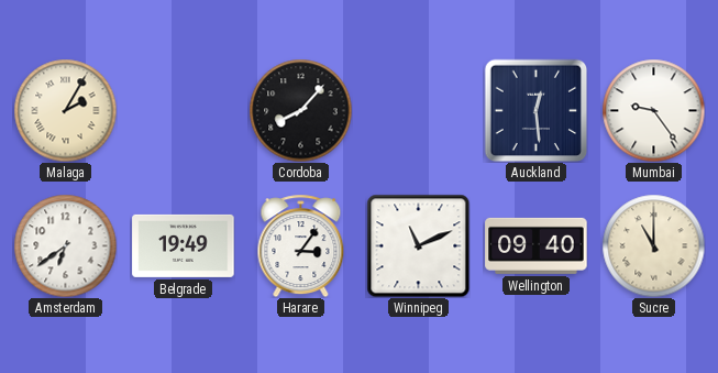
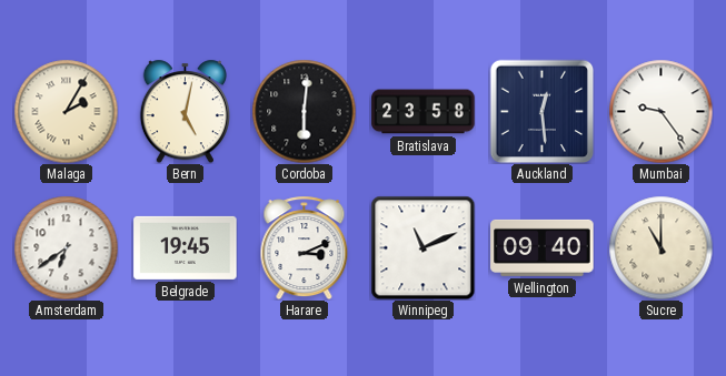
Bern: none -> 5:02 (185, 111)
Cordoba: 8:07 -> 6:01 (304, 111)
Bratislava: none -> 23:58 (424, 112)
Belgrade: 19:49 -> 19:45 (186, 247)
Harare: 3:06 -> 3:11 (305, 247)
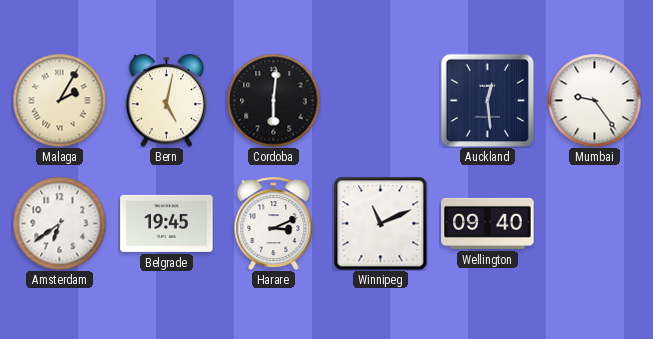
Bratislava: 23:58 -> none (424, 112)
Sucre: 11:00 -> none (660, 247)
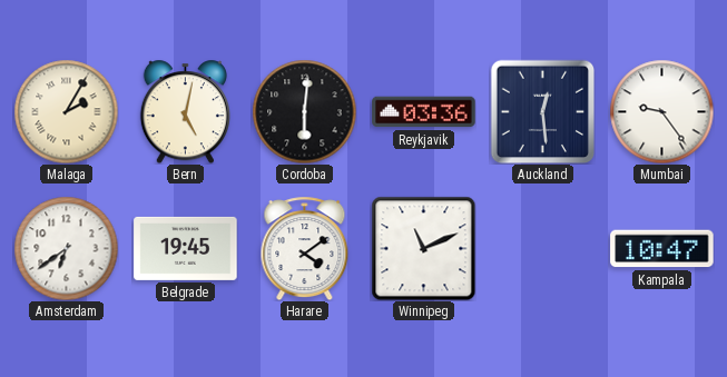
Reykjavik: none -> 03:36 (424, 112)
Harare: 3:11 -> 4:09 (305, 248)
Wellington: 09:40 -> none (488, 223)
Kampala: none -> 10:47 (662, 249)
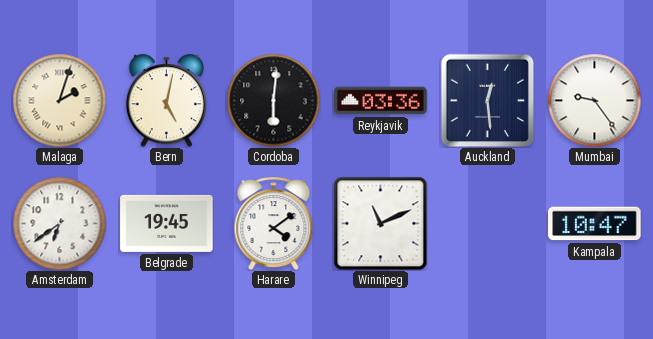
Malaga: 2:05 -> 2:03 (59, 100)
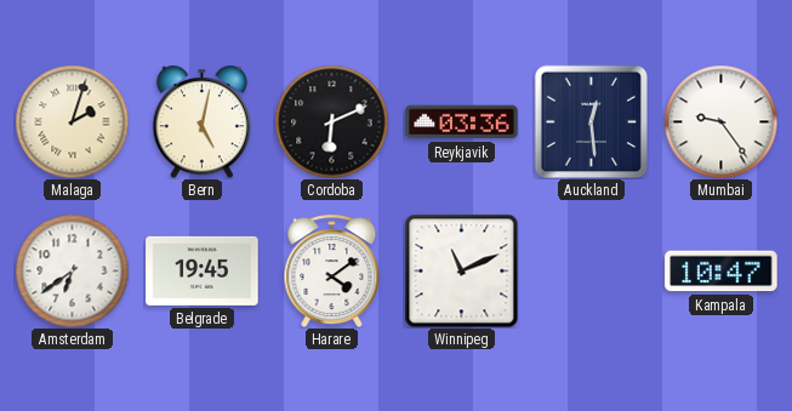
Cordoba: 6:01 -> 6:11 (331, 121)
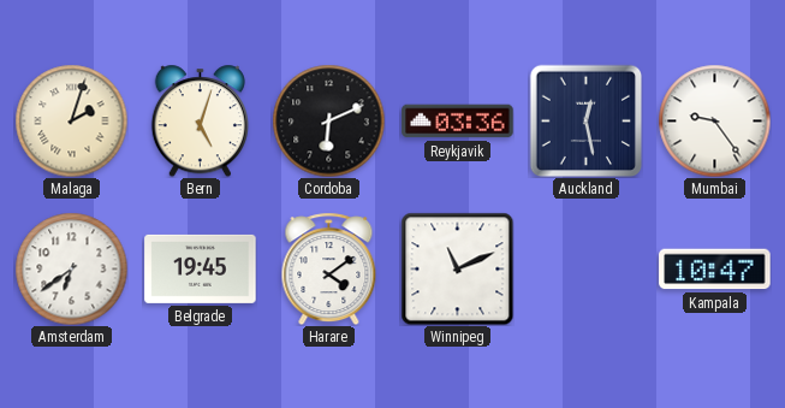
Bern: 5:02 -> 5:03 (200, 120)
Auckland: 12:29 -> 12:28 (585, 120)
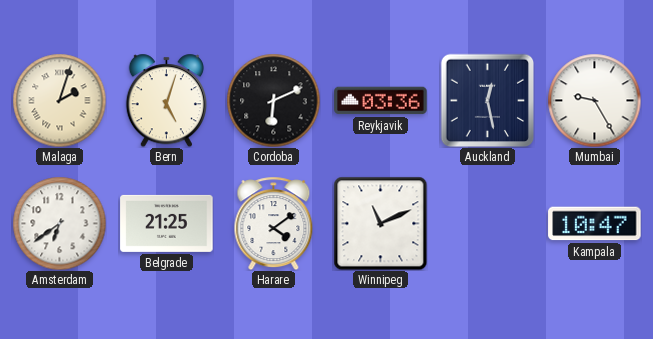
Mumbai: 9:24 -> 9:25 (594, 100)
Belgrade: 19:45 -> 21:25 (167, 223)
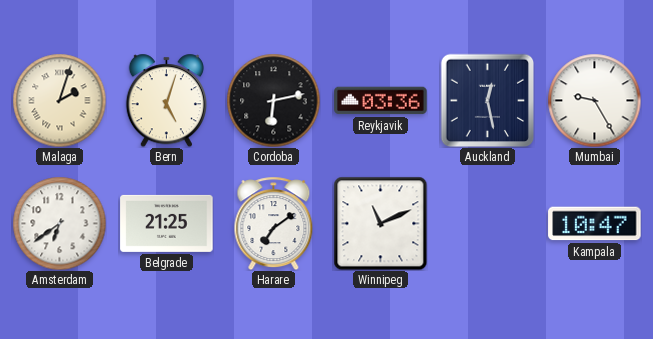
Cordoba: 6:11 -> 6:13 (273, 100)
Harare: 4:09 -> 7:09 (274, 223)
